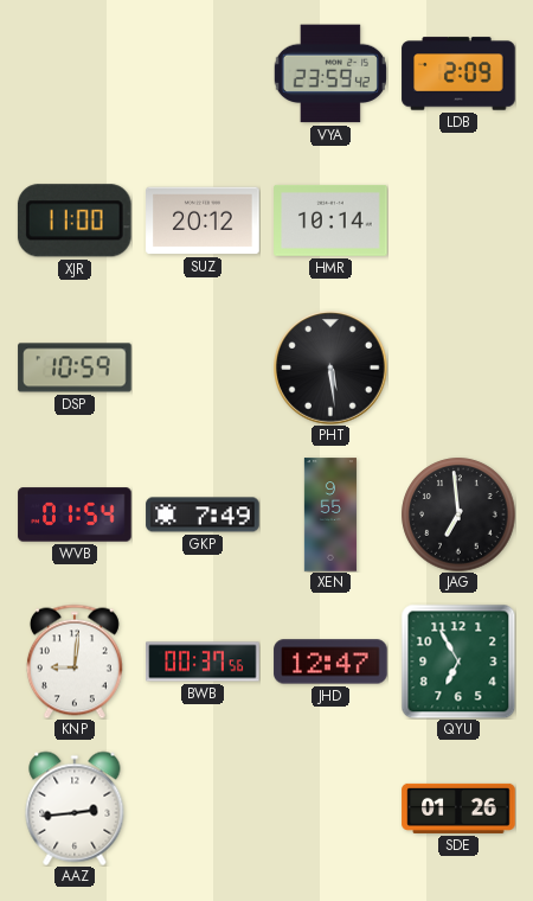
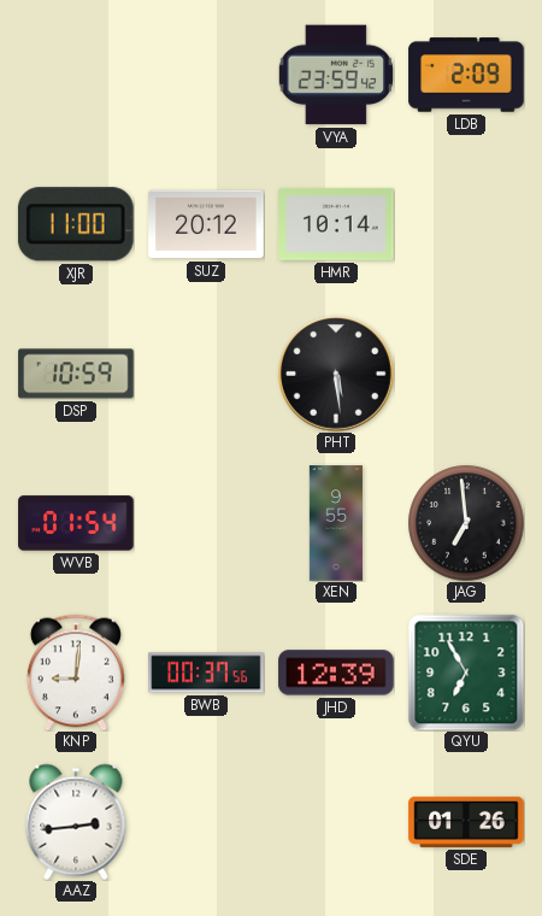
GKP: 7:49 -> none (203, 515)
JHD: 12:47 -> 12:39 (336, 673)
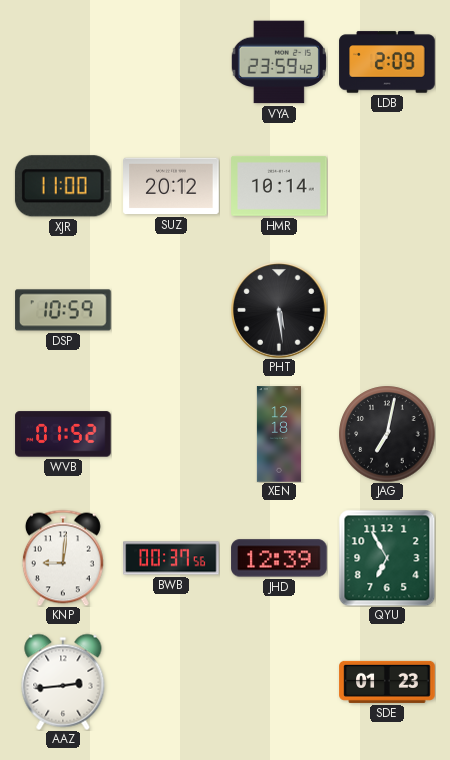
WVB: 01:54 -> 01:52 (63, 434)
XEN: 9:55 -> 12:18 (279, 434)
JAG: 6:59 -> 7:02 (387, 434)
SDE: 01:26 -> 01:23 (387, 682)
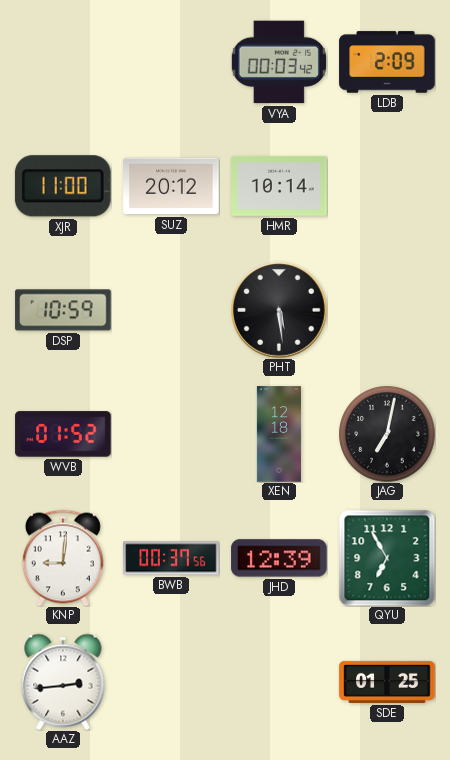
VYA: 23:59 -> 00:03 (279, 62)
SDE: 01:23 -> 01:25 (387, 682)
